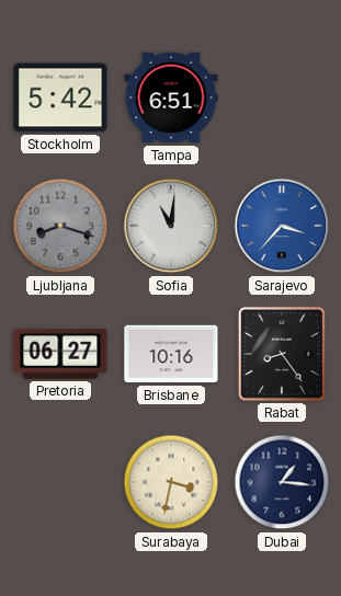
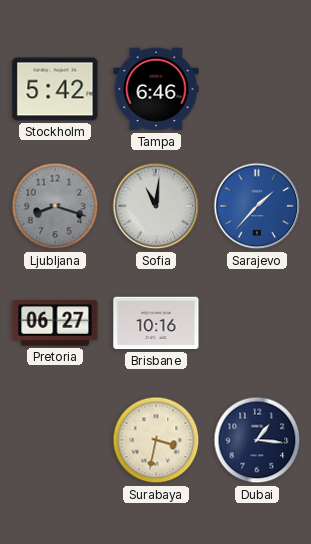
Tampa: 6:51 -> 6:46 (156, 89)
Sarajevo: 3:37 -> 1:37 (257, 206)
Rabat: 8:24 -> none (282, 354)
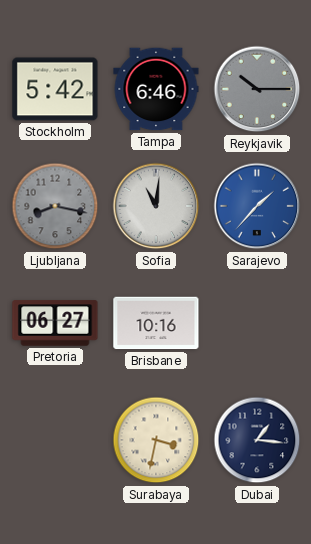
Reykjavik: none -> 10:15 (257, 89)
Ljubljana: 8:18 -> 8:17 (55, 206)
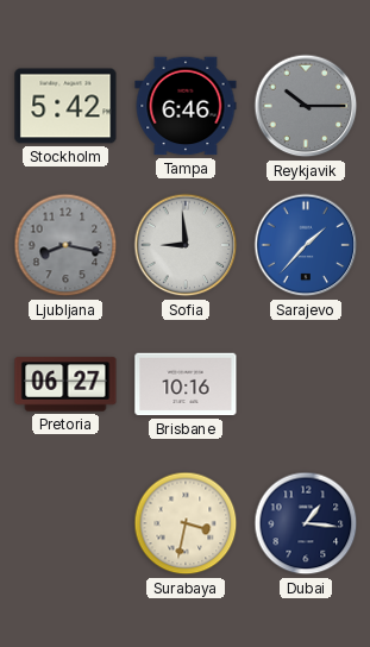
Sofia: 11:01 -> 8:59 (186, 245)
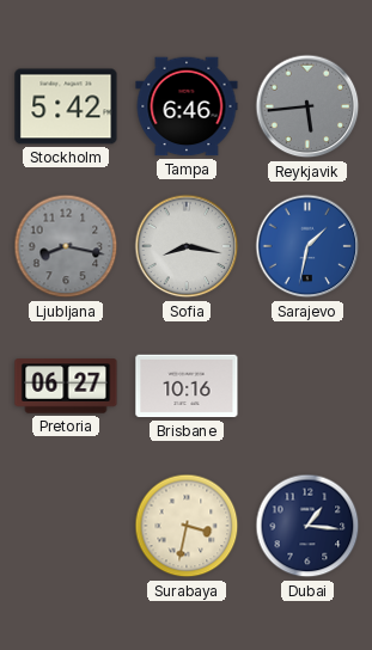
Reykjavik: 10:15 -> 5:44 (307, 106)
Sofia: 8:59 -> 8:17 (187, 246)
Sarajevo: 1:37 -> 1:32 (307, 246)
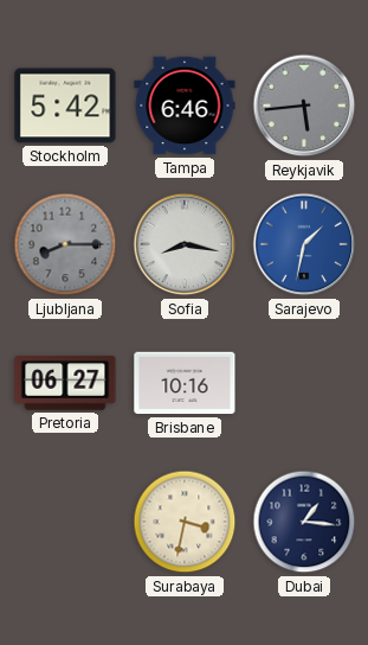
Ljubljana: 8:17 -> 8:15 (65, 244)
